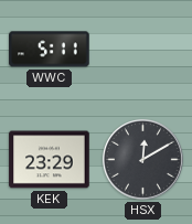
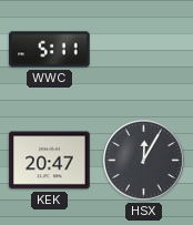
KEK: 23:29 -> 20:47 (50, 161)
HSX: 12:10 -> 12:05 (143, 160)
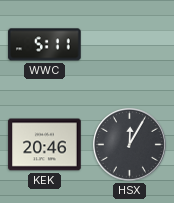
KEK: 20:47 -> 20:46 (45, 145)
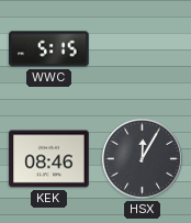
WWC: 5:11 -> 5:15 (49, 49)
KEK: 20:46 -> 08:46 (49, 159)
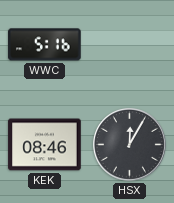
WWC: 5:15 -> 5:16 (45, 45)
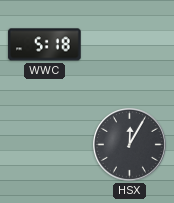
WWC: 5:16 -> 5:18 (45, 45)
KEK: 08:46 -> none (45, 145)
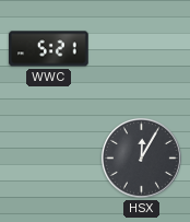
WWC: 5:18 -> 5:21 (49, 49)
